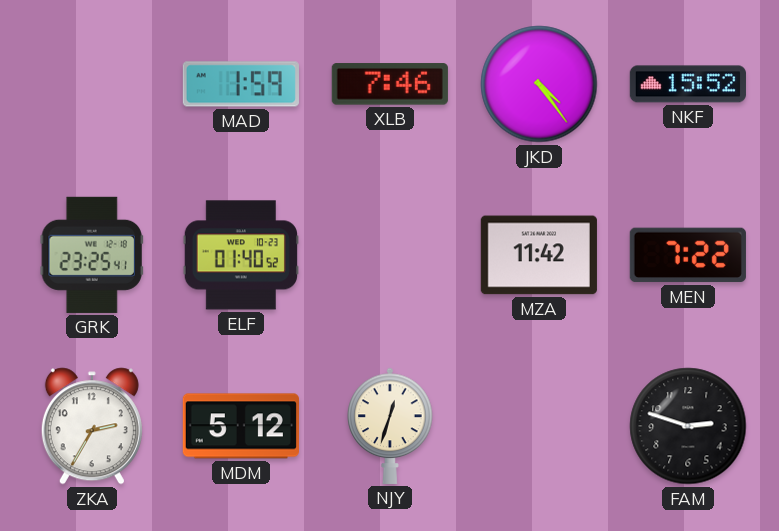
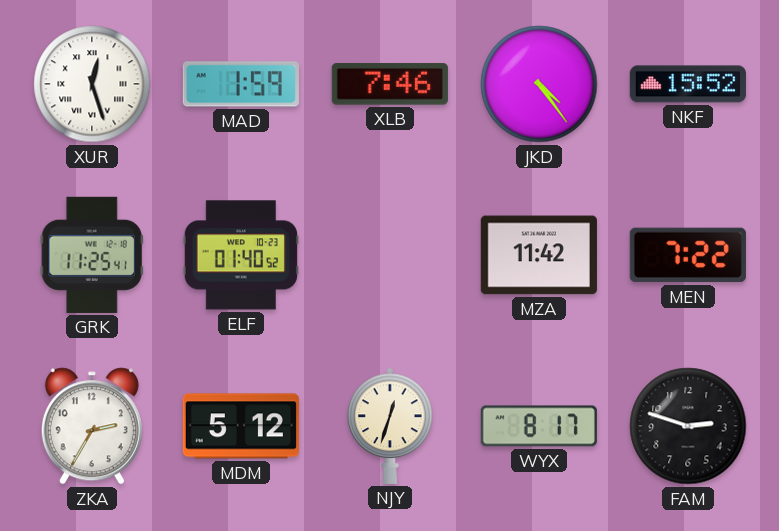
XUR: none -> 12:27 (92, 84)
GRK: 23:25 -> 11:25 (92, 255)
WYX: none -> 8:17 (539, 426)
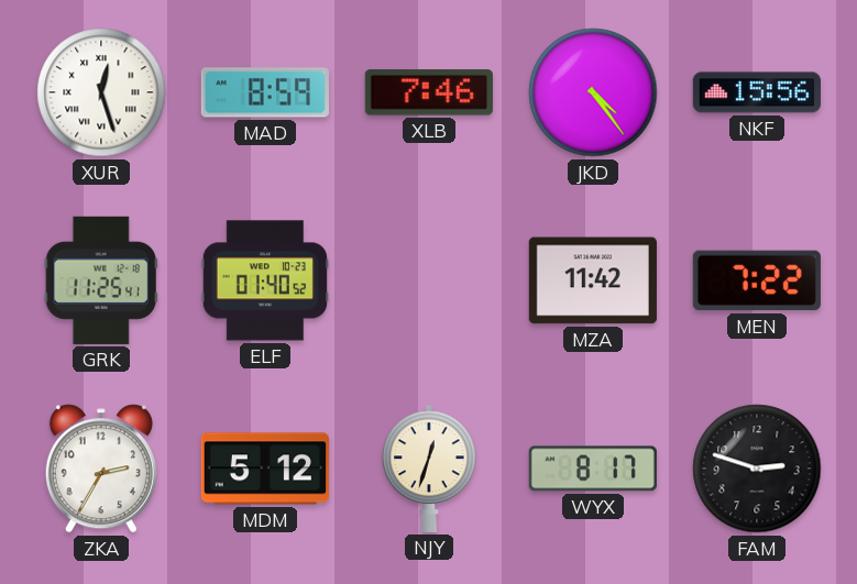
MAD: 1:59 -> 8:59 (265, 92)
NKF: 15:52 -> 15:56 (757, 92)
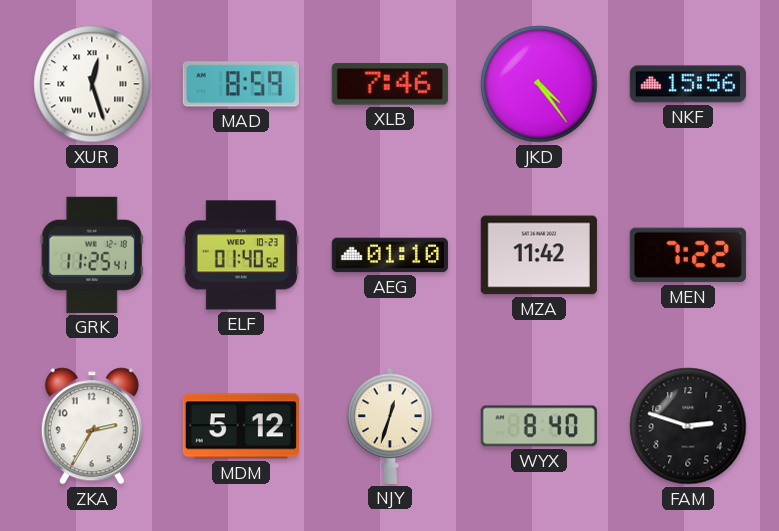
AEG: none -> 01:10 (390, 255)
WYX: 8:17 -> 8:40 (539, 426)
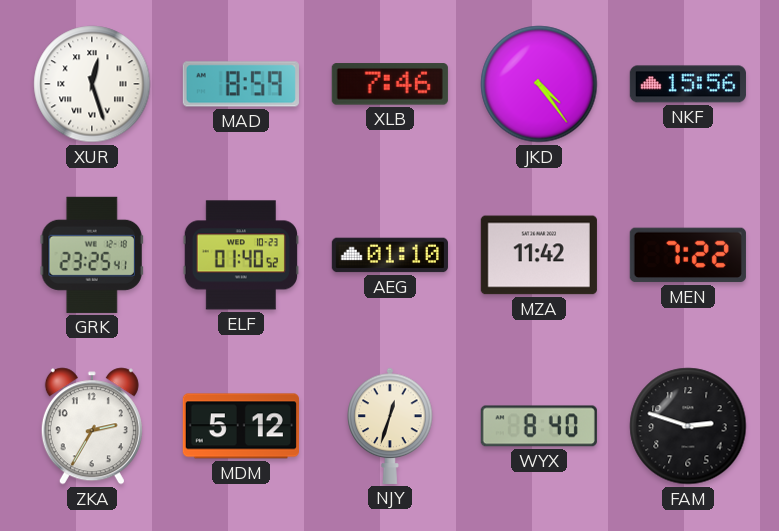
GRK: 11:25 -> 23:25 (92, 255)
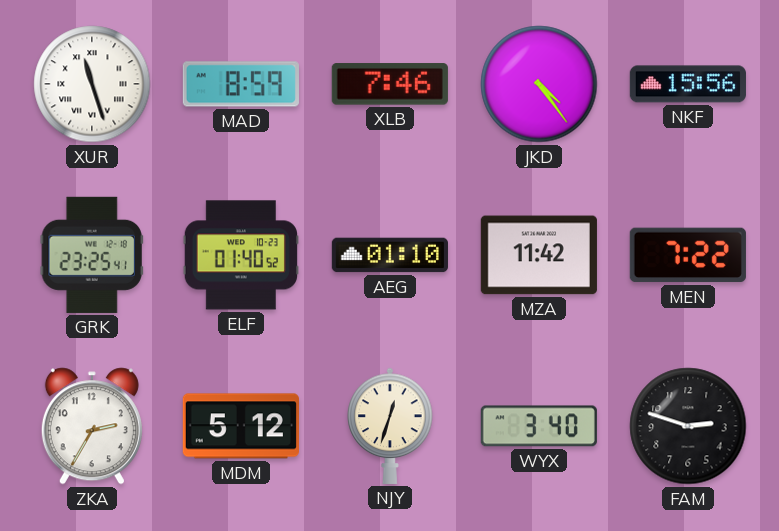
XUR: 12:27 -> 11:27 (92, 84)
WYX: 8:40 -> 3:40 (539, 426)
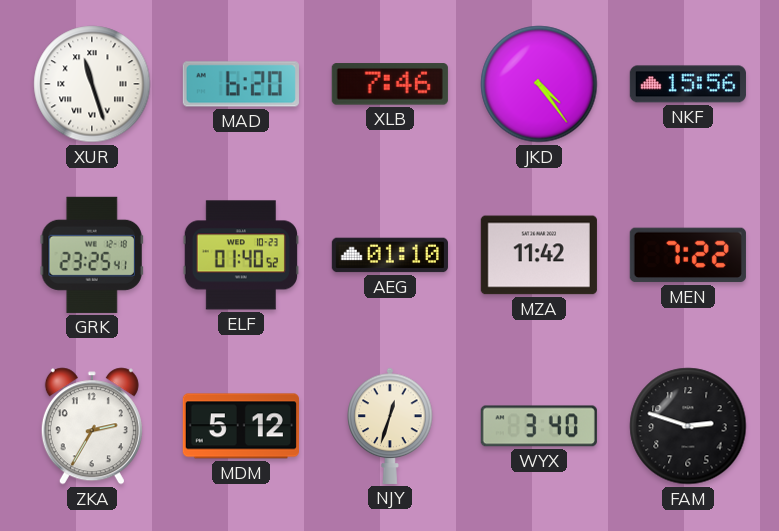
MAD: 8:59 -> 6:20 (241, 84)
